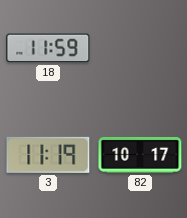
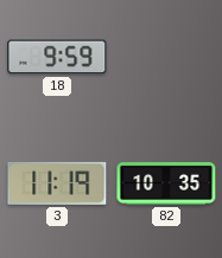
18: 11:59 -> 9:59 (57, 57)
82: 10:17 -> 10:35 (166, 183)
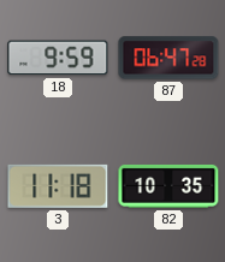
87: none -> 06:47 (168, 58)
3: 11:19 -> 11:18 (58, 186)
